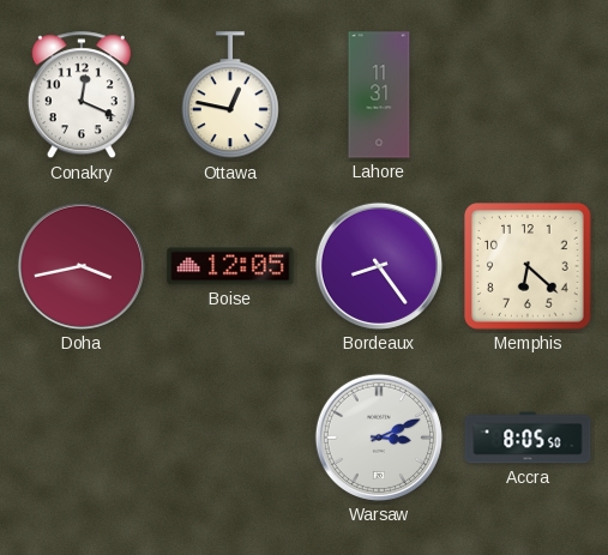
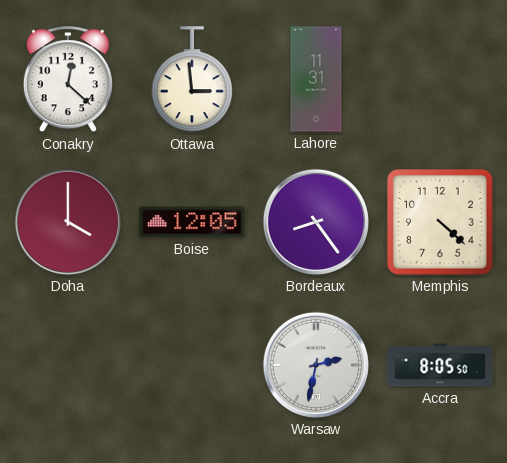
Conakry: 12:19 -> 12:22 (68, 80)
Ottawa: 12:47 -> 2:59 (192, 80)
Doha: 3:43 -> 4:00 (68, 222)
Memphis: 6:22 -> 4:22 (441, 223)
Warsaw: 3:11 -> 2:32 (316, 365)
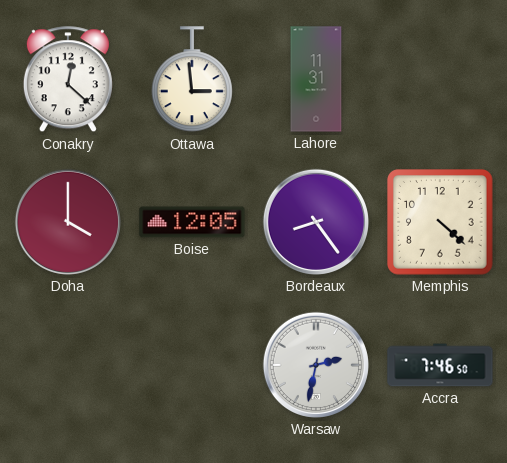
Accra: 8:05 -> 7:46 (440, 365)
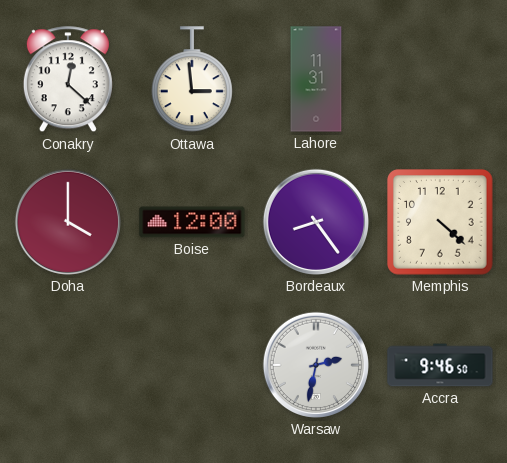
Boise: 12:05 -> 12:00 (192, 222)
Accra: 7:46 -> 9:46 (440, 365)
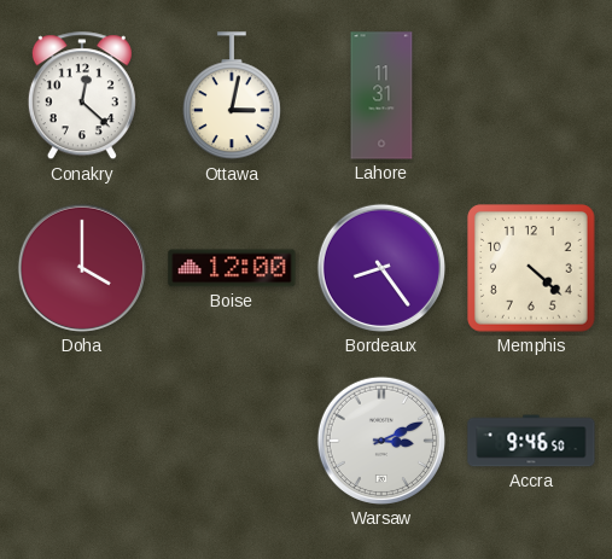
Ottawa: 2:59 -> 3:02 (232, 97)
Warsaw: 2:32 -> 3:11 (381, 441)
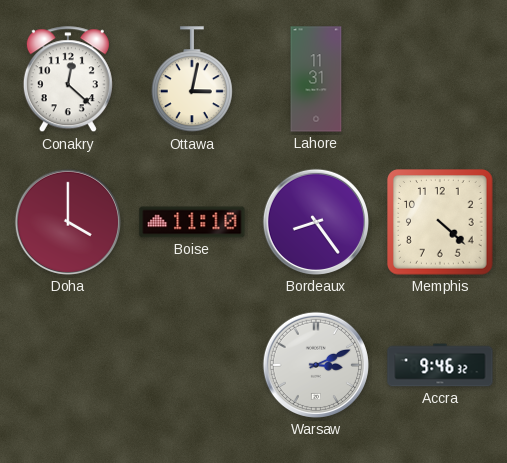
Boise: 12:00 -> 11:10 (192, 222)
Accra: 9:46:50 -> 9:46:32 (440, 365)
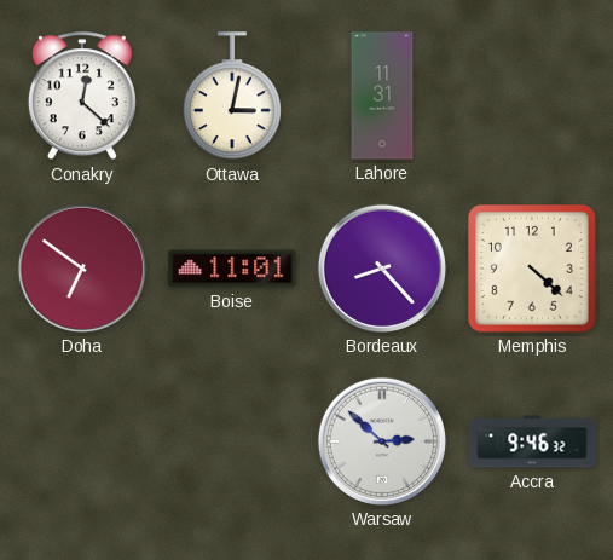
Doha: 4:00 -> 6:51 (82, 269)
Boise: 11:10 -> 11:01 (232, 269)
Bordeaux: 8:24 -> 8:23 (382, 269)
Warsaw: 3:11 -> 2:52 (382, 441)
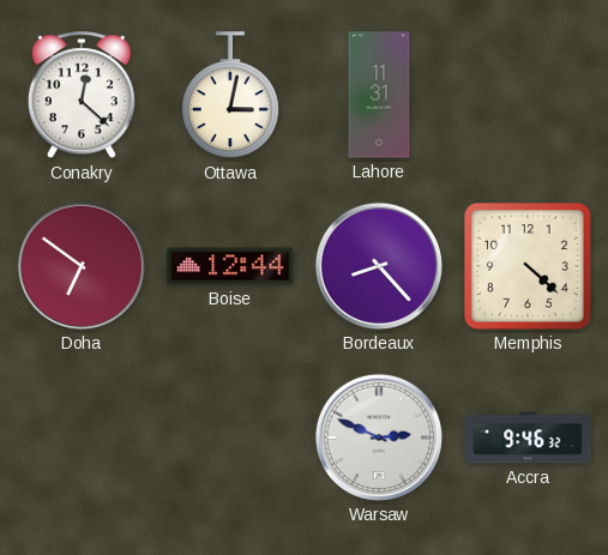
Boise: 11:01 -> 12:44 (230, 266)
Warsaw: 2:52 -> 2:49 (379, 438)
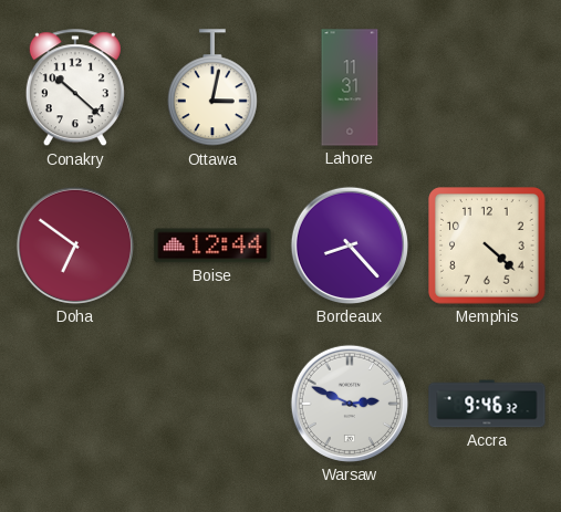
Conakry: 12:22 -> 10:22 (75, 88)
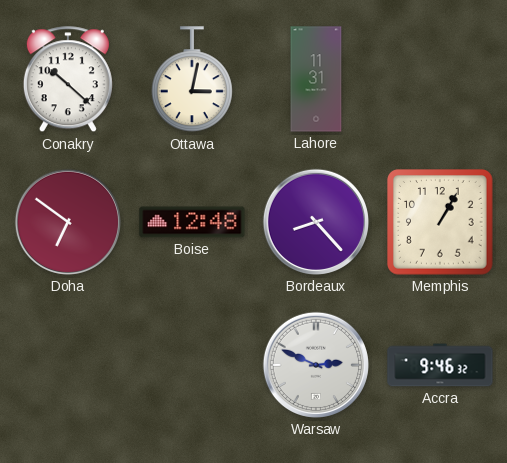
Boise: 12:44 -> 12:48 (192, 222)
Memphis: 4:22 -> 1:05 (441, 223)
